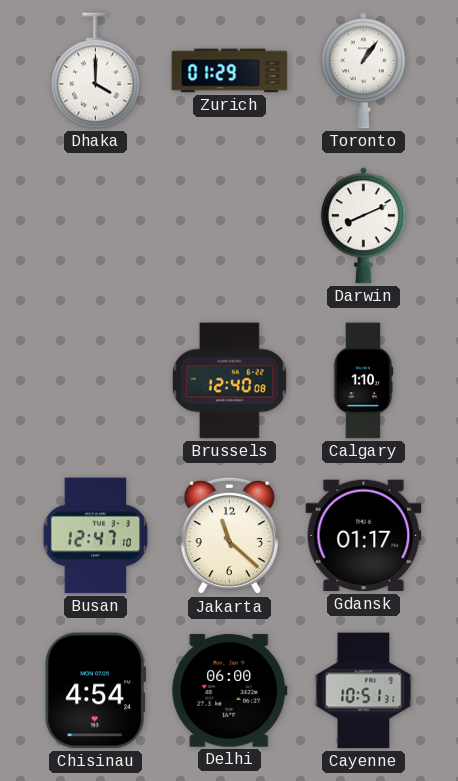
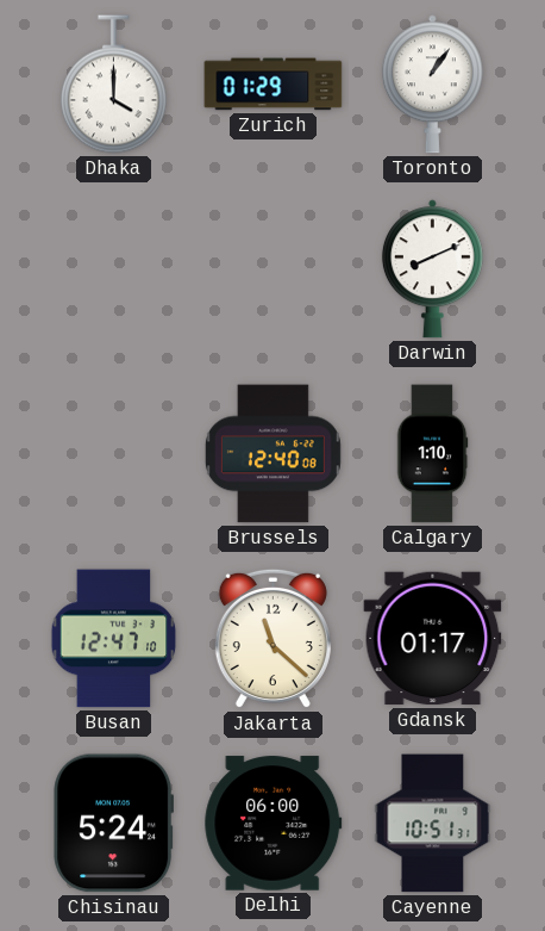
Chisinau: 4:54 -> 5:24 (113, 824)
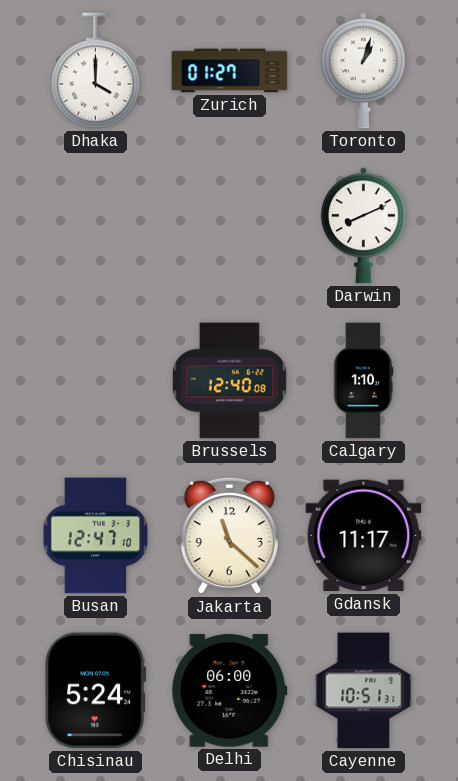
Zurich: 01:29 -> 01:27 (230, 71)
Toronto: 1:06 -> 1:03 (363, 71)
Gdansk: 01:17 -> 11:17 (364, 536)
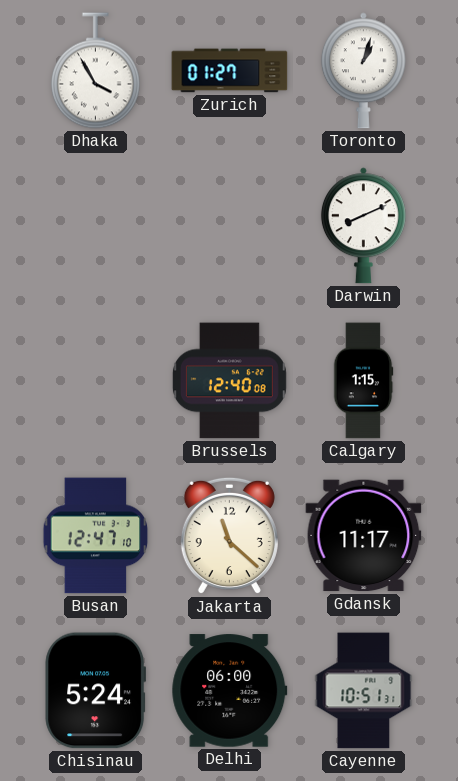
Dhaka: 4:00 -> 3:55 (95, 71)
Calgary: 1:10 -> 1:15 (363, 381)
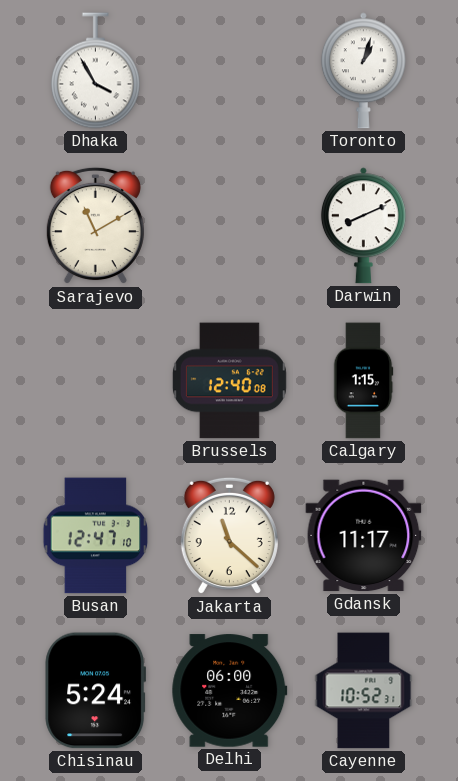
Zurich: 01:27 -> none (230, 71)
Sarajevo: none -> 11:10 (95, 226)
Cayenne: 10:51 -> 10:52 (364, 691)
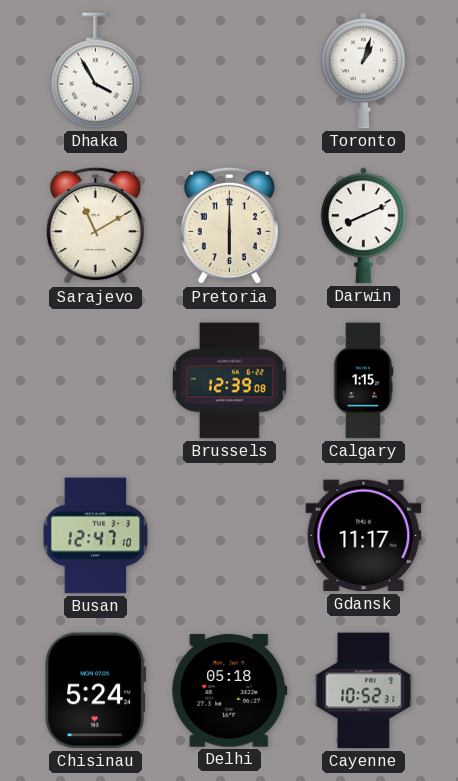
Pretoria: none -> 6:00 (229, 226)
Brussels: 12:40 -> 12:39 (229, 381)
Jakarta: 11:22 -> none (229, 536)
Delhi: 06:00 -> 05:18 (230, 691)
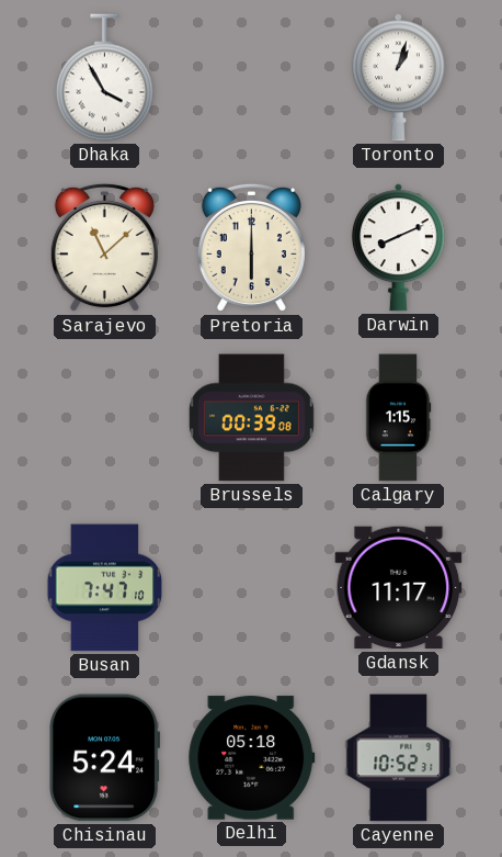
Sarajevo: 11:10 -> 11:08 (104, 248)
Brussels: 12:39 -> 00:39 (251, 418)
Busan: 12:47 -> 7:47 (105, 588)
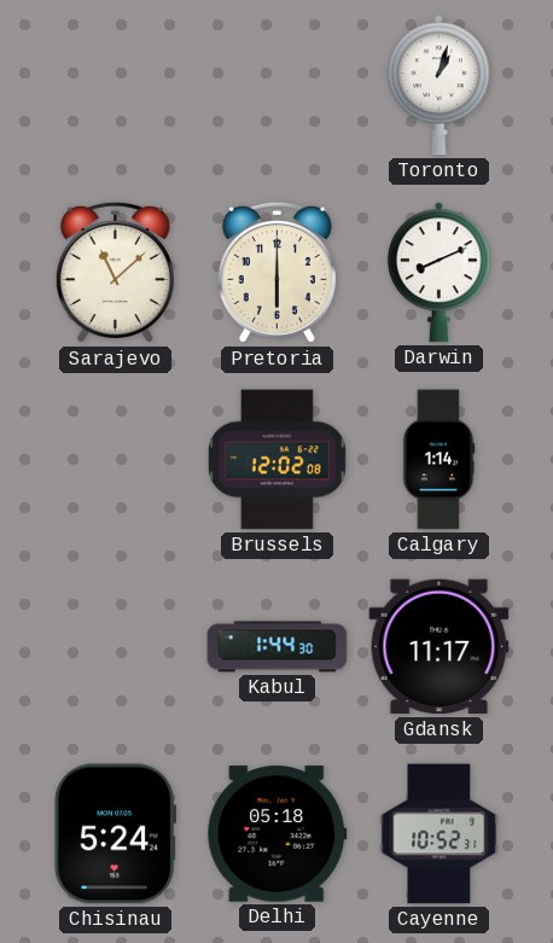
Dhaka: 3:55 -> none (104, 78)
Brussels: 00:39 -> 12:02 (276, 460)
Calgary: 1:15 -> 1:14 (438, 460)
Busan: 7:47 -> none (105, 588)
Kabul: none -> 1:44 (278, 647)
